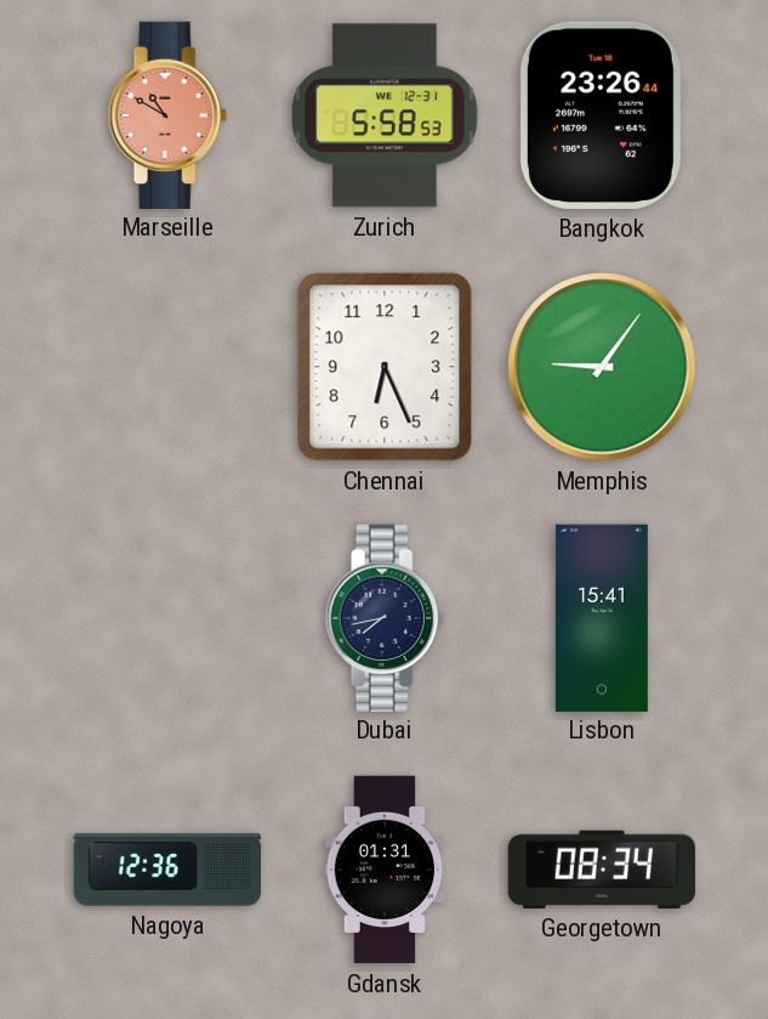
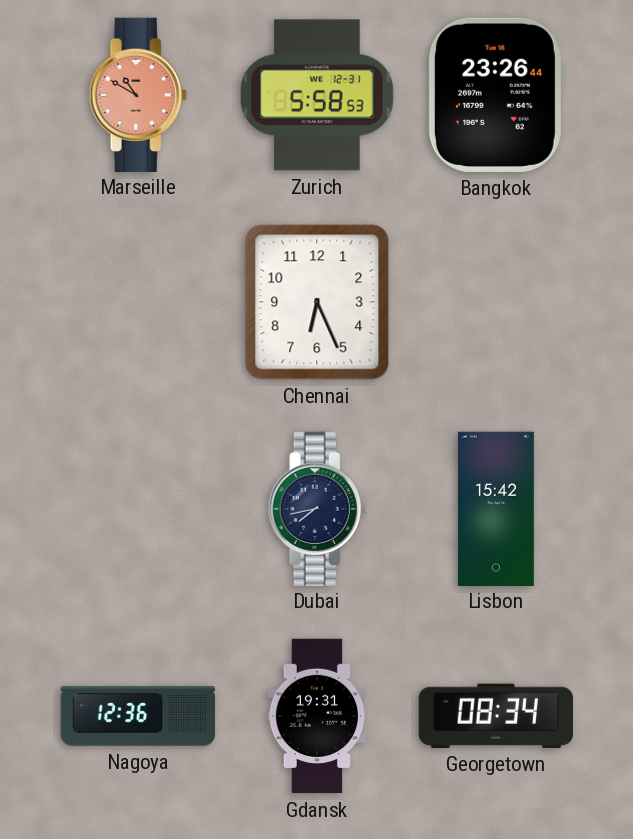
Memphis: 9:06 -> none (602, 367)
Lisbon: 15:41 -> 15:42 (496, 508)
Gdansk: 01:31 -> 19:31 (317, 716)
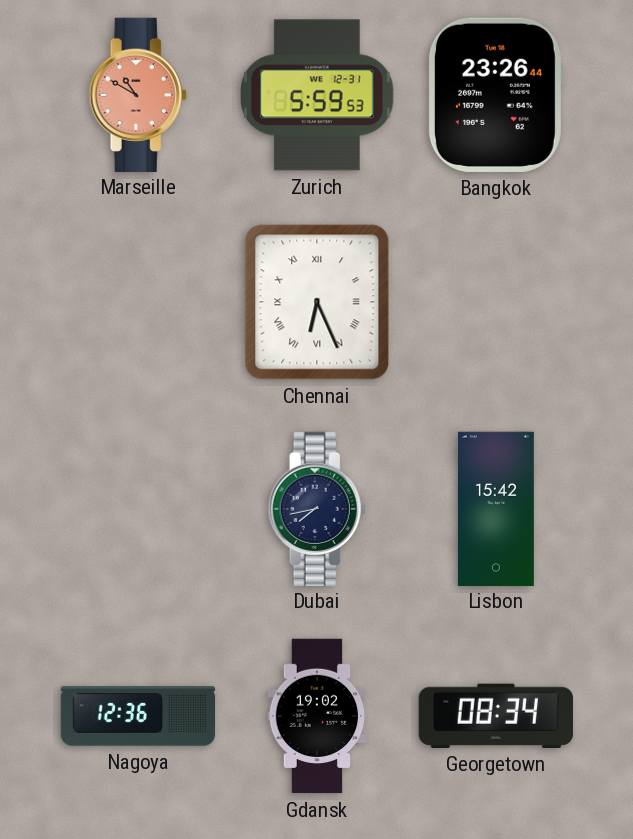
Zurich: 5:58 -> 5:59 (317, 95)
Chennai numerals: Arabic -> Roman (317, 302)
Gdansk: 19:31 -> 19:02 (317, 716)
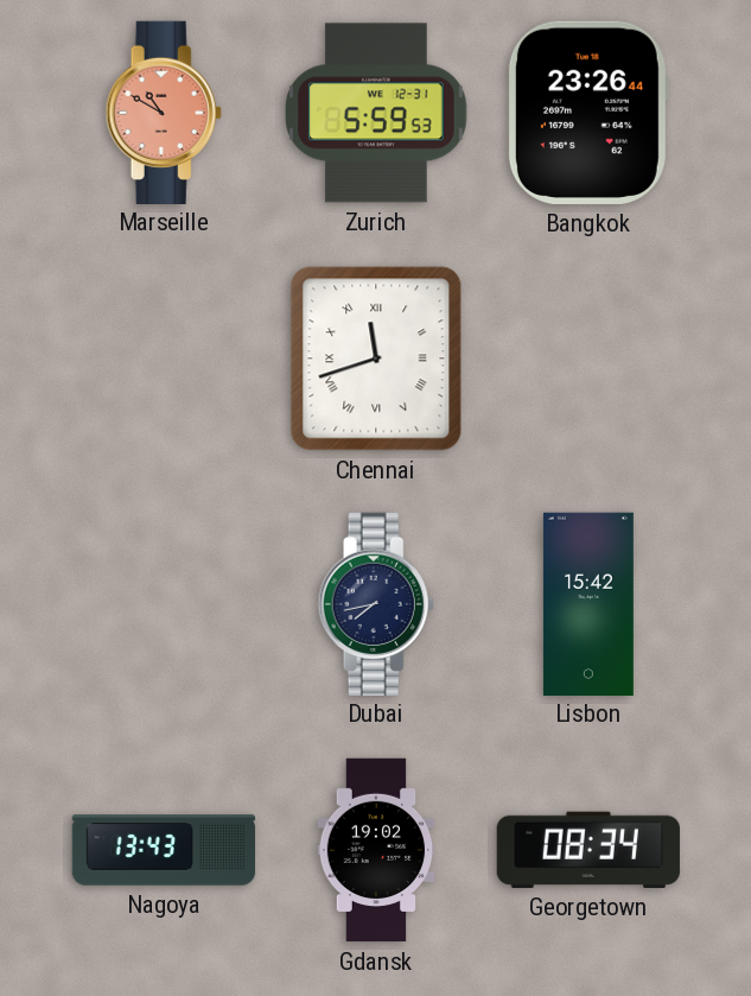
Chennai: 6:26 -> 11:42 (376, 359)
Nagoya: 12:36 -> 13:43 (164, 850)
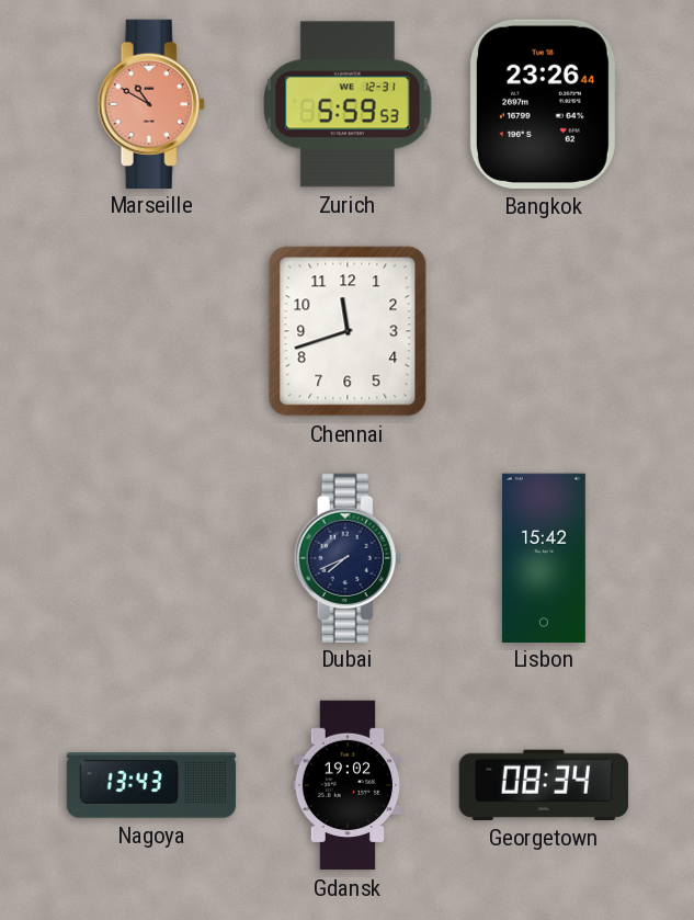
Chennai numerals: Roman -> Arabic (348, 331)
Dubai: 7:43 -> 7:41 (348, 557)
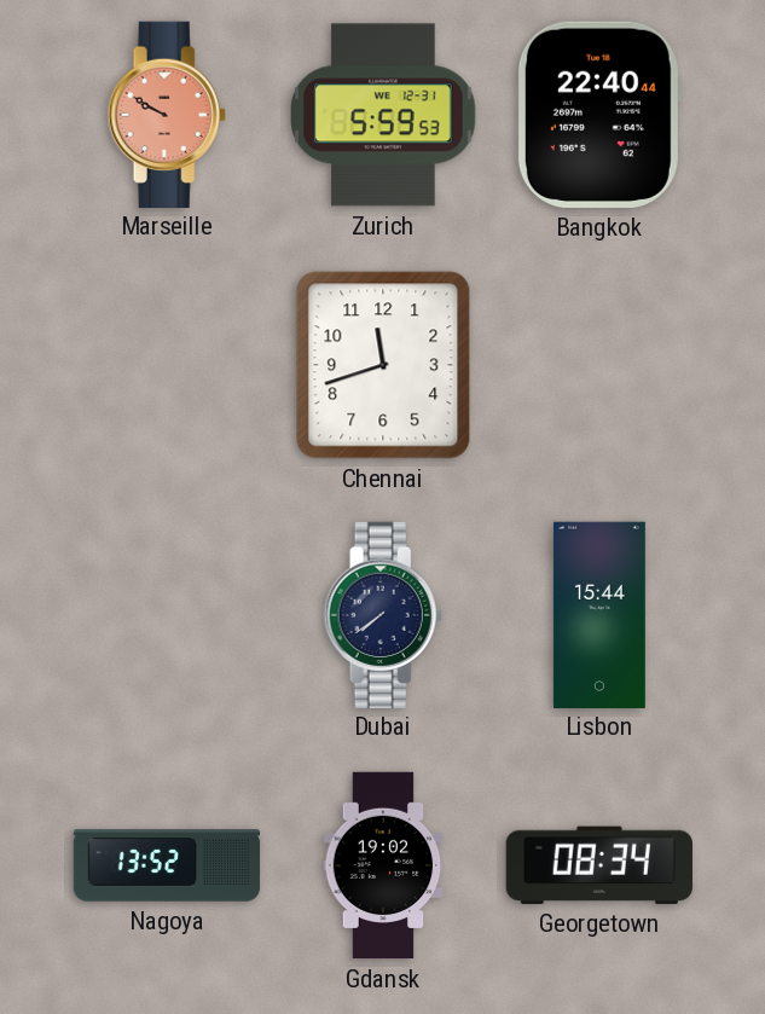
Marseille: 10:50 -> 9:50 (167, 114)
Bangkok: 23:26 -> 22:40 (599, 115)
Dubai: 7:41 -> 7:39 (383, 614)
Lisbon: 15:42 -> 15:44 (599, 614)
Nagoya: 13:43 -> 13:52 (167, 865)
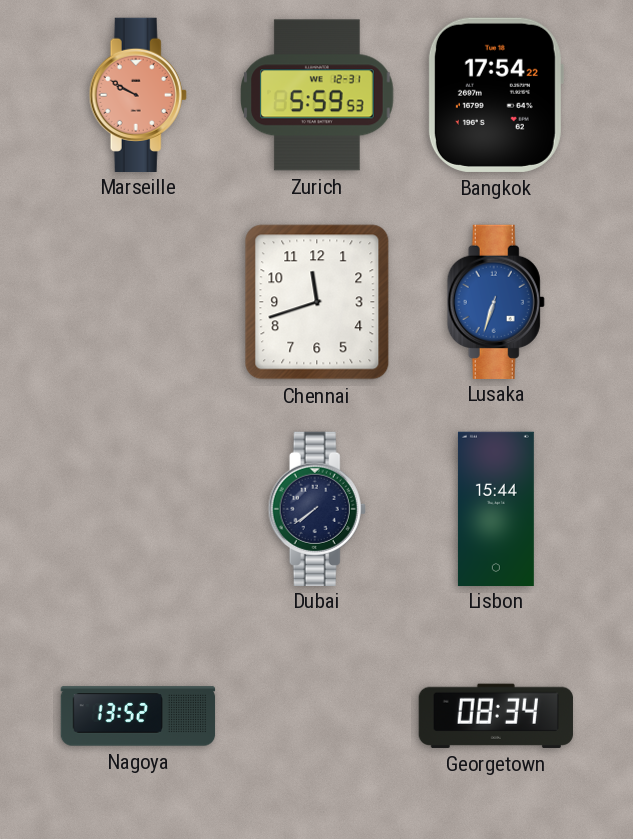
Bangkok: 22:40 -> 17:54 (496, 95)
Lusaka: none -> 6:33 (496, 301)
Gdansk: 19:02 -> none (383, 865)
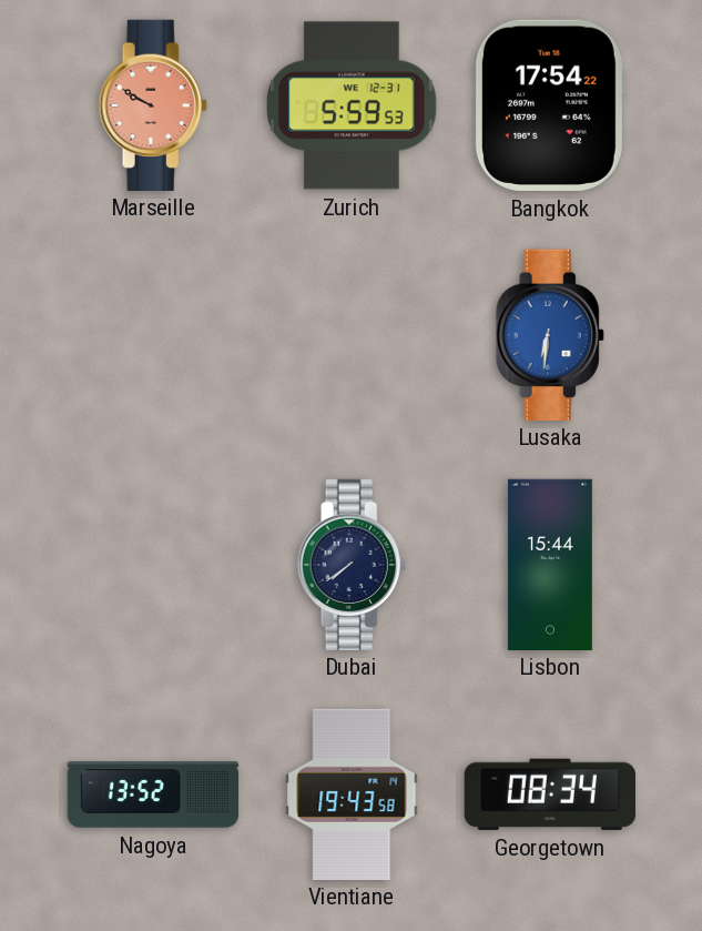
Chennai: 11:42 -> none (317, 302)
Lusaka: 6:33 -> 6:31 (550, 334)
Vientiane: none -> 19:43 (352, 793)
